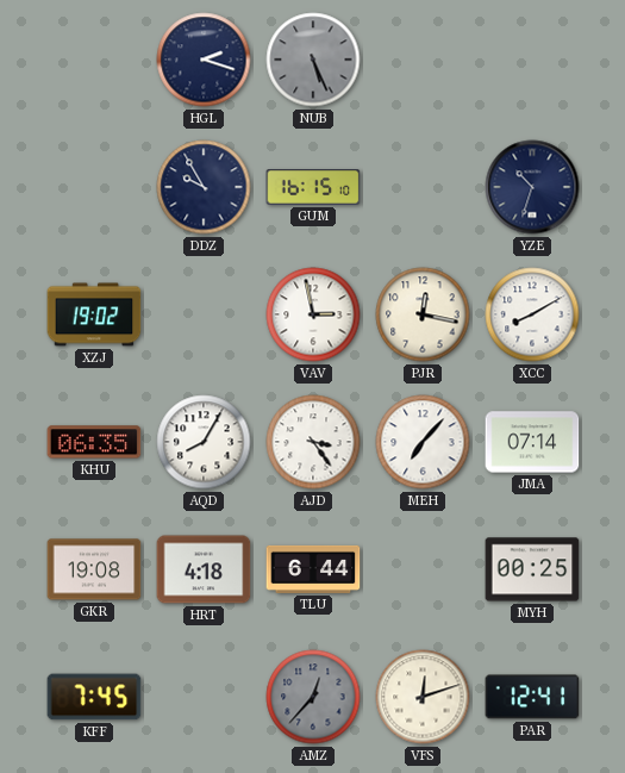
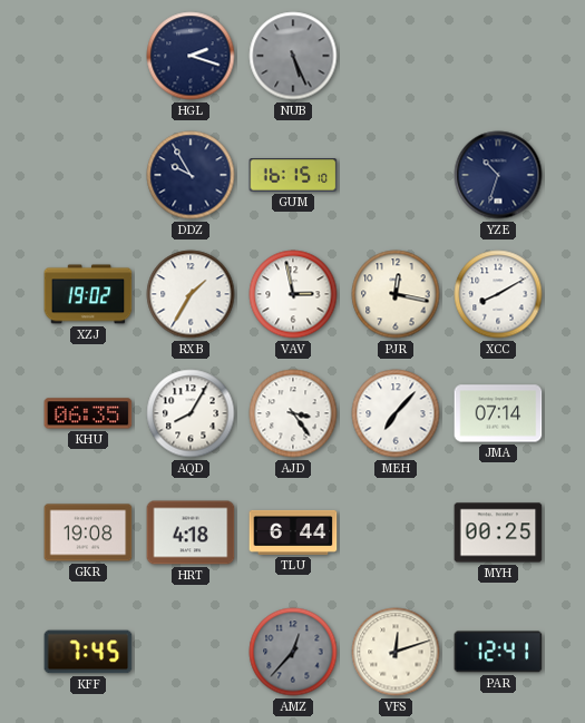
RXB: none -> 1:35 (191, 294)
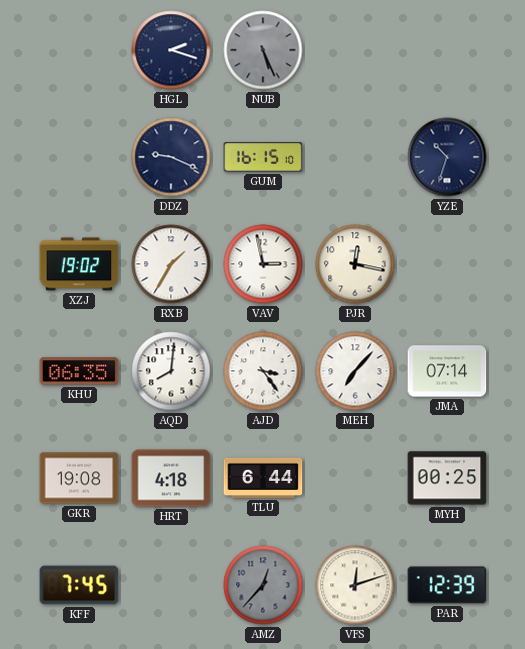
DDZ: 9:55 -> 9:19 (171, 157)
XCC: 8:10 -> none (498, 294)
AQD: 8:05 -> 8:01 (171, 371)
PAR: 12:41 -> 12:39 (447, 585)
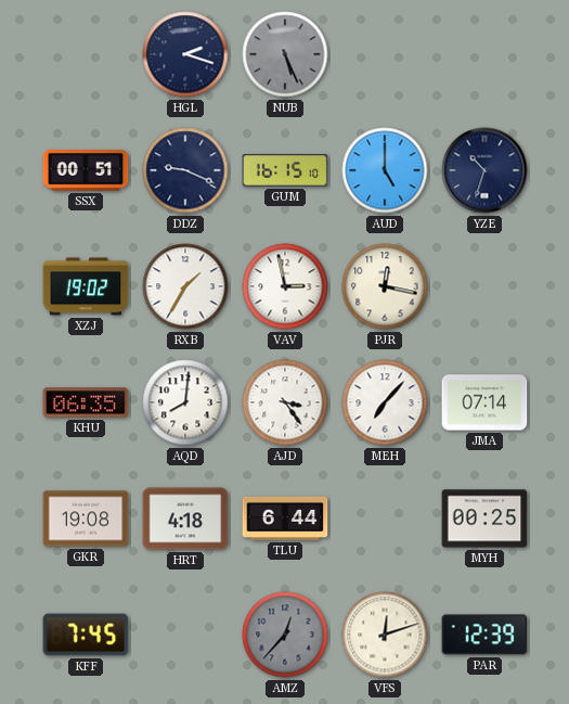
SSX: none -> 00:51 (86, 171)
AUD: none -> 5:00 (385, 170)
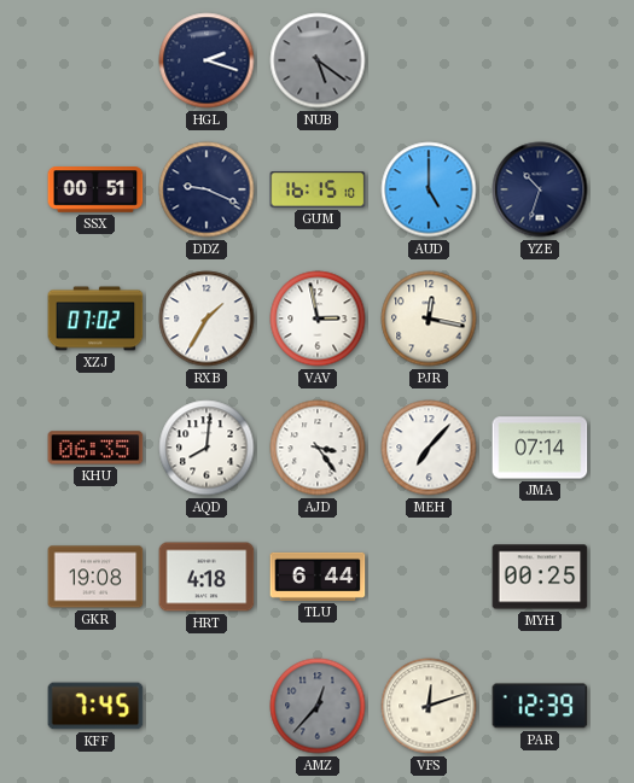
NUB: 5:26 -> 5:21 (318, 60)
XZJ: 19:02 -> 07:02 (95, 319)
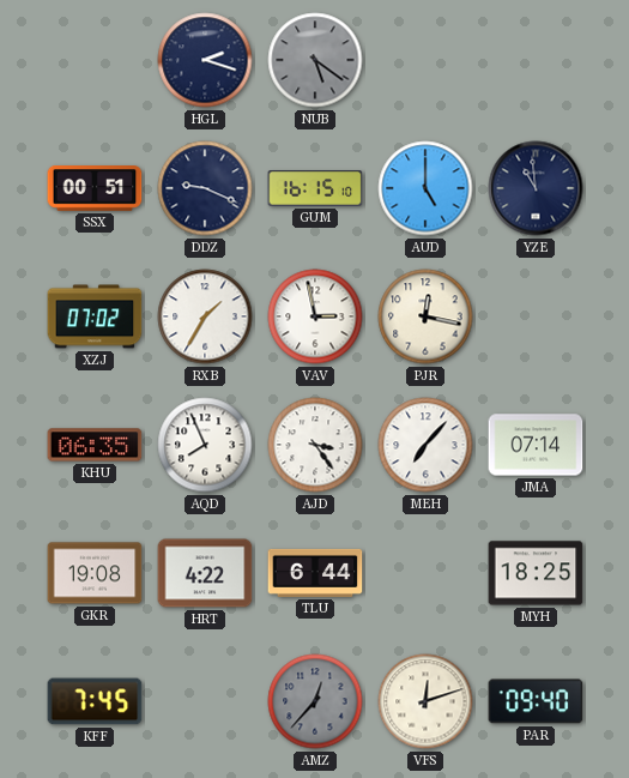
YZE: 10:33 -> 10:59 (536, 188)
AQD: 8:01 -> 7:56 (205, 445)
HRT: 4:18 -> 4:22 (205, 573)
MYH: 00:25 -> 18:25 (536, 573)
PAR: 12:39 -> 09:40 (536, 701)
